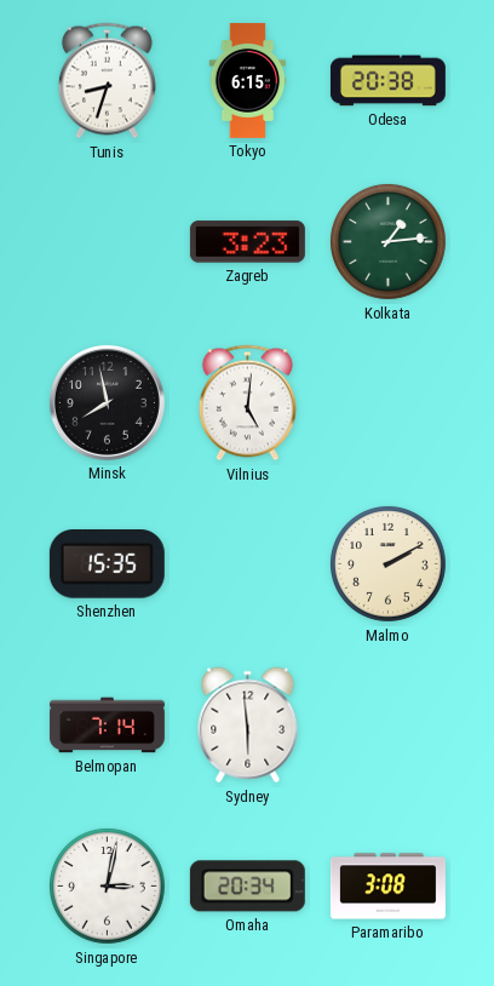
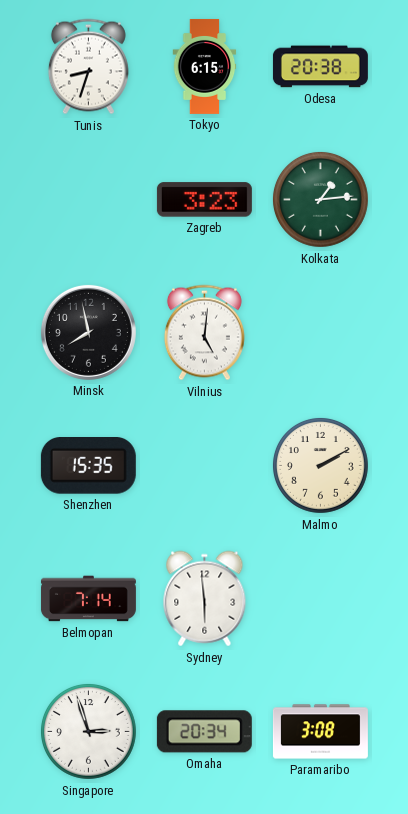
Singapore: 3:02 -> 2:57 (89, 732)
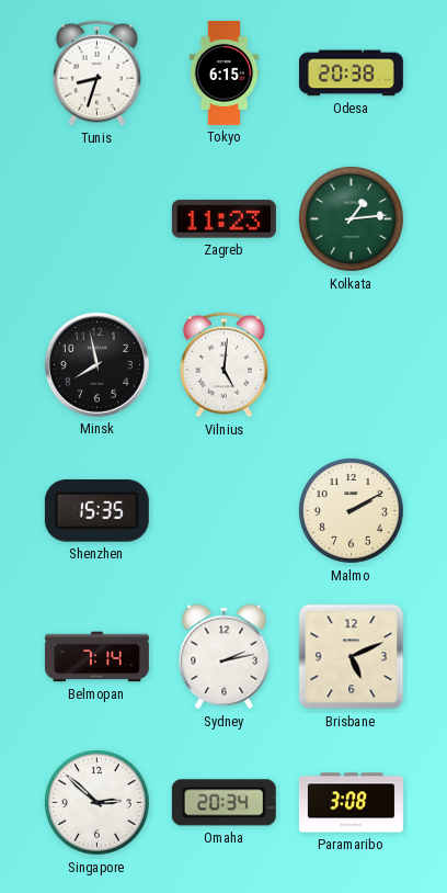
Zagreb: 3:23 -> 11:23 (224, 219)
Sydney: 5:59 -> 2:13 (225, 657)
Brisbane: none -> 5:11 (352, 657)
Singapore: 2:57 -> 2:52 (98, 803)
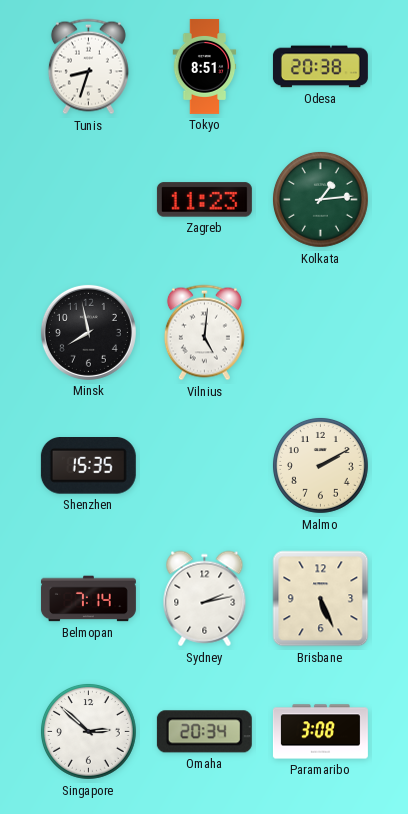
Tokyo: 6:15 -> 8:51 (205, 66)
Brisbane: 5:11 -> 5:26 (321, 599)
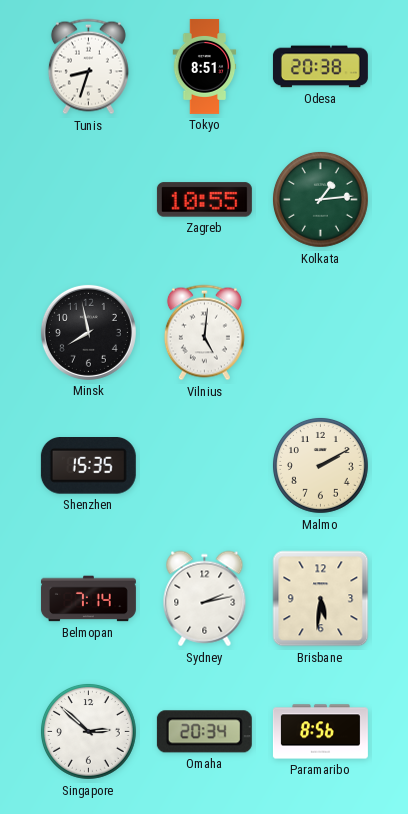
Zagreb: 11:23 -> 10:55 (204, 200)
Brisbane: 5:26 -> 5:31 (321, 599)
Paramaribo: 3:08 -> 8:56 (320, 732)
